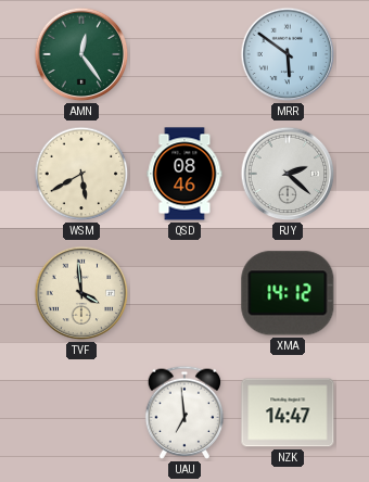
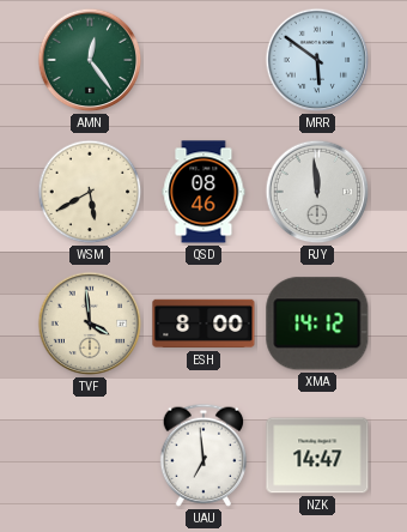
RJY: 2:22 -> 11:59 (317, 192)
ESH: none -> 8:00 (203, 324)
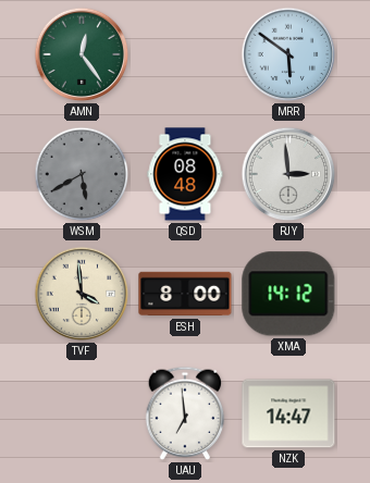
WSM dial: cream -> grey (82, 174)
QSD: 08:46 -> 08:48 (185, 174)
RJY: 11:59 -> 2:59 (288, 174)
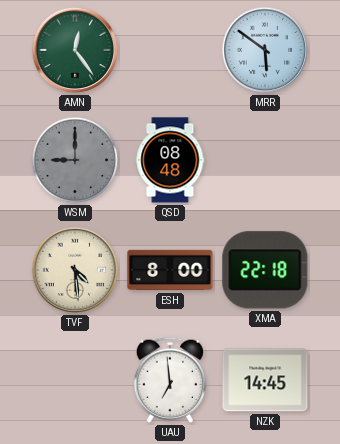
WSM: 5:40 -> 9:00 (75, 160)
RJY: 2:59 -> none (288, 174)
TVF: 3:59 -> 4:29 (75, 270)
XMA: 14:12 -> 22:18 (265, 270)
NZK: 14:47 -> 14:45 (265, 380)
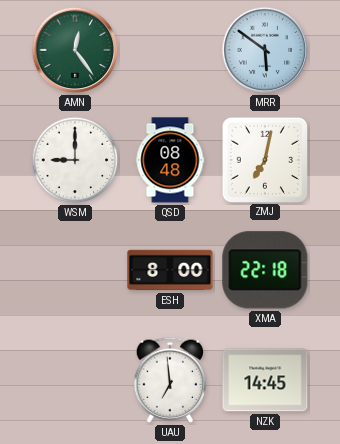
WSM dial: grey -> white (75, 160)
ZMJ: none -> 7:02 (264, 159)
TVF: 4:29 -> none (75, 270)
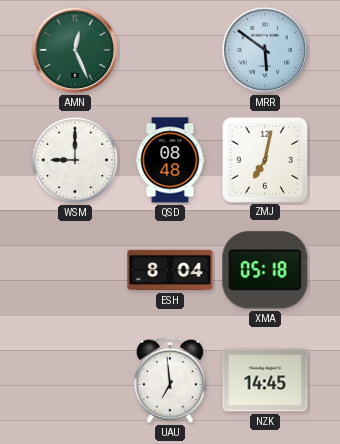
AMN: 12:24 -> 12:26 (75, 50)
ESH: 8:00 -> 8:04 (170, 270)
XMA: 22:18 -> 05:18 (265, 270)
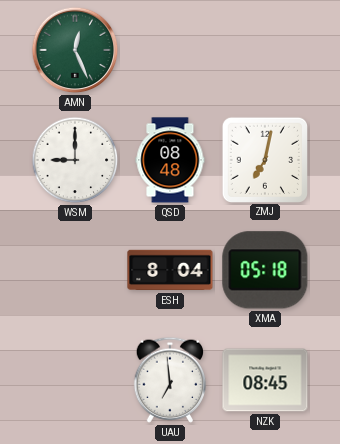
MRR: 5:51 -> none (265, 50)
NZK: 14:45 -> 08:45 (265, 380)
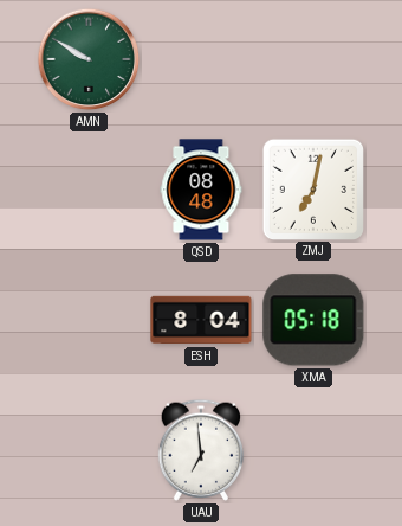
AMN: 12:26 -> 9:50 (89, 59)
WSM: 9:00 -> none (75, 160)
NZK: 08:45 -> none (265, 380)
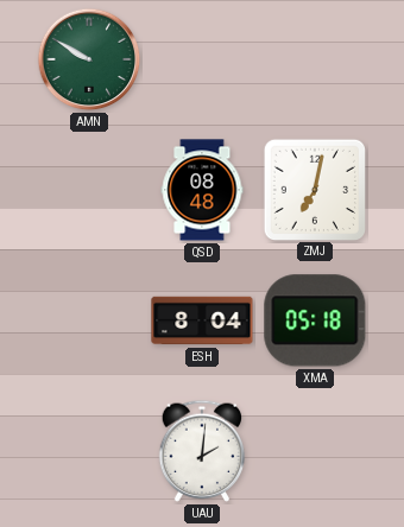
UAU: 6:59 -> 2:01 (202, 451)
